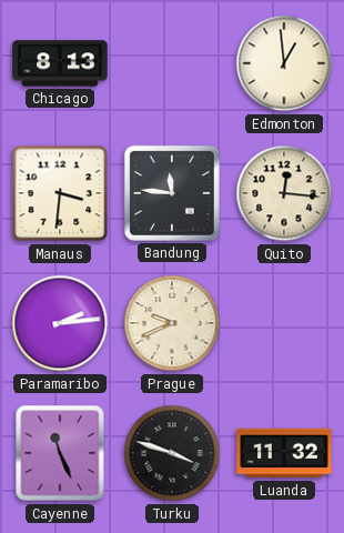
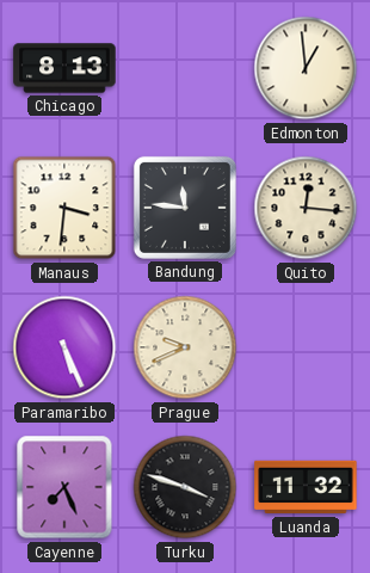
Paramaribo: 2:14 -> 5:26 (64, 347)
Cayenne: 11:26 -> 7:26 (64, 487)
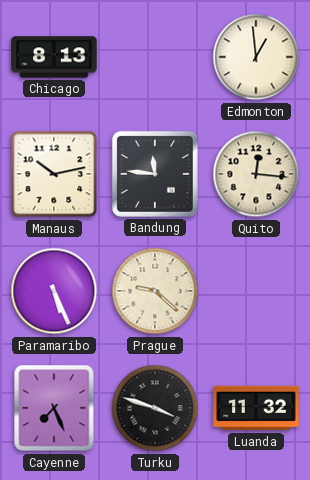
Manaus: 3:31 -> 10:13 (54, 174)
Prague: 9:41 -> 9:22 (155, 291)
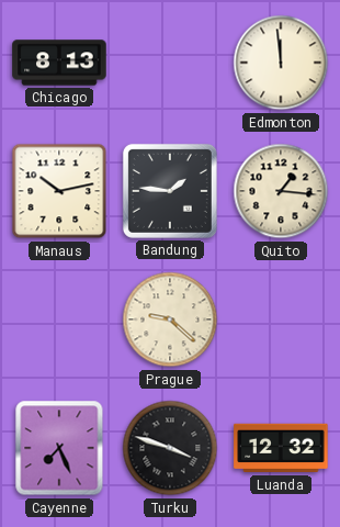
Edmonton: 12:59 -> 11:59 (281, 63)
Bandung: 11:46 -> 1:46 (170, 191)
Quito: 12:16 -> 1:16 (281, 191)
Paramaribo: 5:26 -> none (54, 291)
Luanda: 11:32 -> 12:32 (281, 448)
